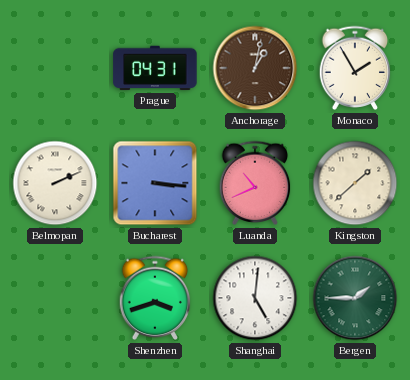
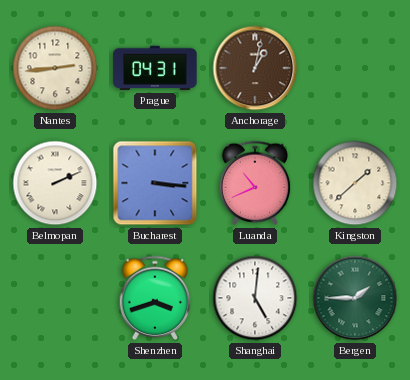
Nantes: none -> 2:44 (55, 68)
Monaco: 1:55 -> none (355, 68)
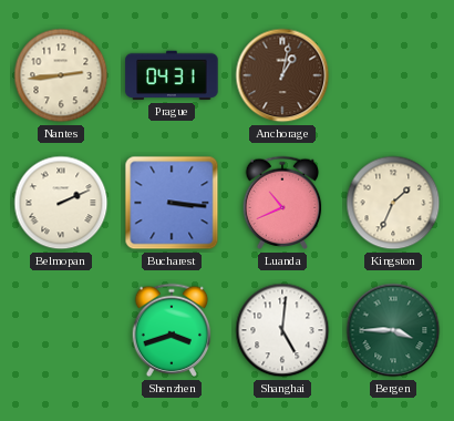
Kingston: 1:38 -> 1:34 (393, 203)
Bergen: 1:45 -> 3:45 (393, 330)
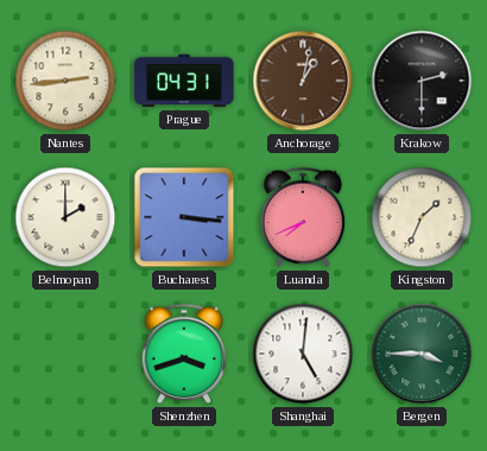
Krakow: none -> 2:30 (422, 81)
Belmopan: 2:11 -> 2:00 (65, 217)
Luanda: 10:41 -> 7:41 (303, 217)
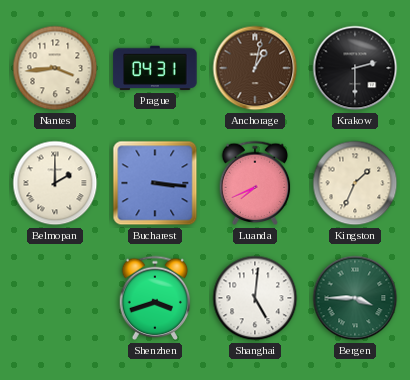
Nantes: 2:44 -> 3:44 (55, 68)
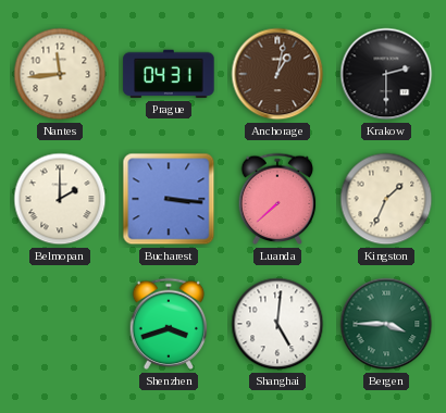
Nantes: 3:44 -> 11:44 (60, 74)
Luanda: 7:41 -> 7:38 (277, 199)
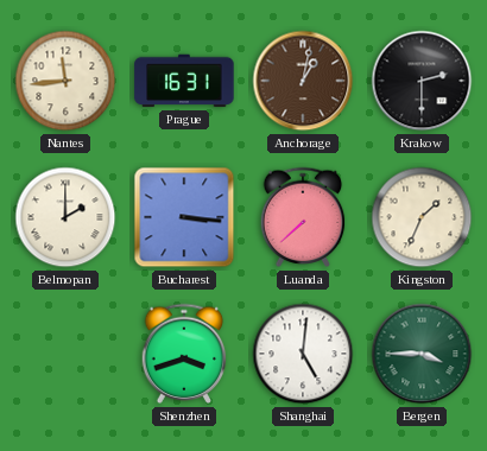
Prague: 04:31 -> 16:31 (184, 81)
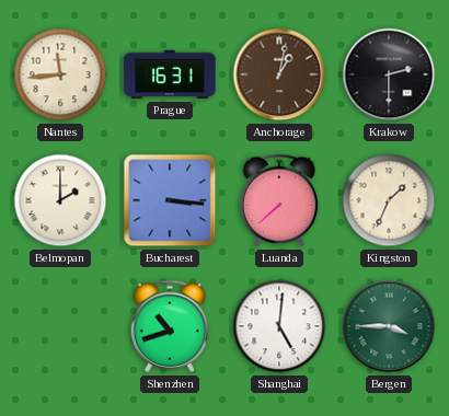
Shenzhen: 3:42 -> 10:42 (170, 326)
